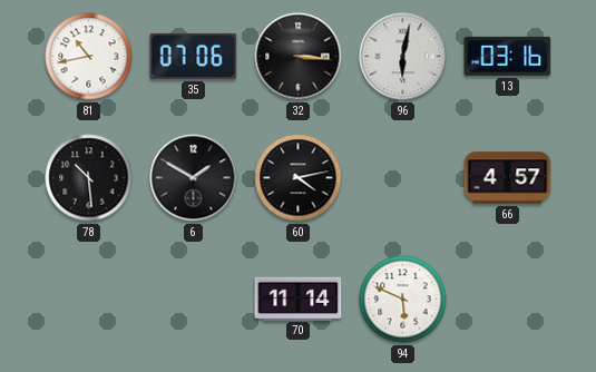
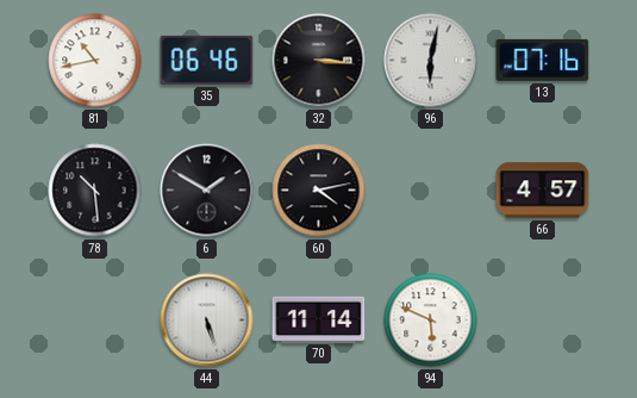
35: 07:06 -> 06:46 (207, 60)
13: 03:16 -> 07:16 (543, 60)
44: none -> 5:27 (207, 321)
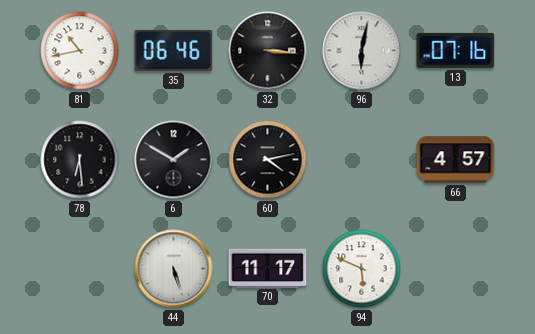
78: 10:29 -> 6:29 (80, 160)
70: 11:14 -> 11:17 (268, 268)
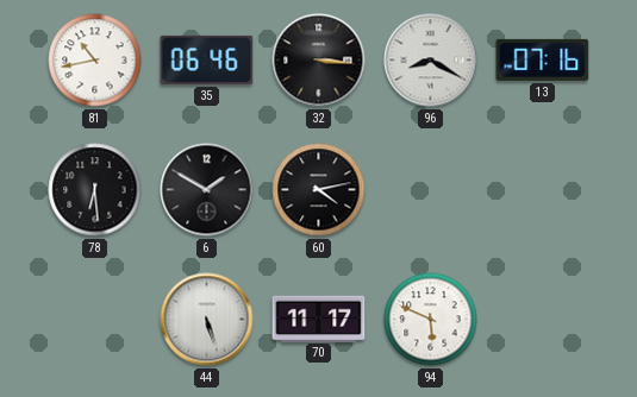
96: 6:02 -> 8:20 (431, 61)
66: 4:57 -> none (456, 160)
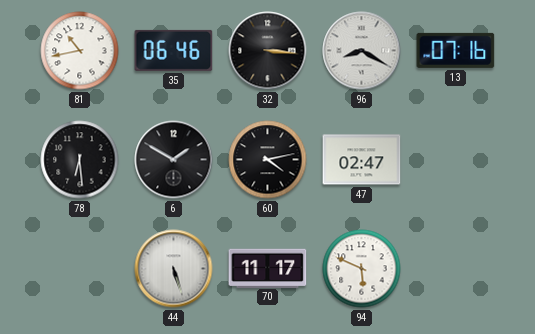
47: none -> 02:47 (362, 160)
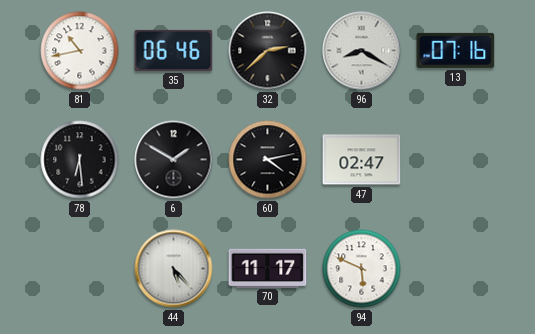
32: 3:16 -> 2:38 (268, 51)
44: 5:27 -> 5:23 (174, 269)
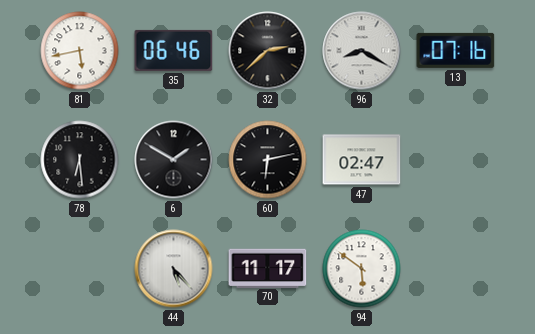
81: 10:43 -> 5:43 (80, 51)
60: 4:13 -> 6:13 (268, 160)
94: 5:49 -> 5:51 (362, 269)
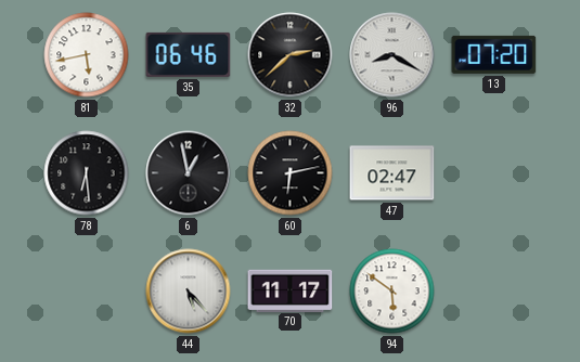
13: 07:16 -> 07:20 (494, 54)
6: 1:50 -> 12:58 (189, 173)
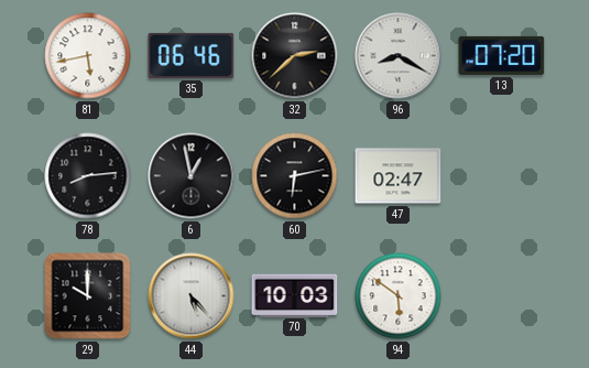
78: 6:29 -> 8:14 (88, 176)
29: none -> 10:00 (88, 296)
70: 11:17 -> 10:03 (295, 295)
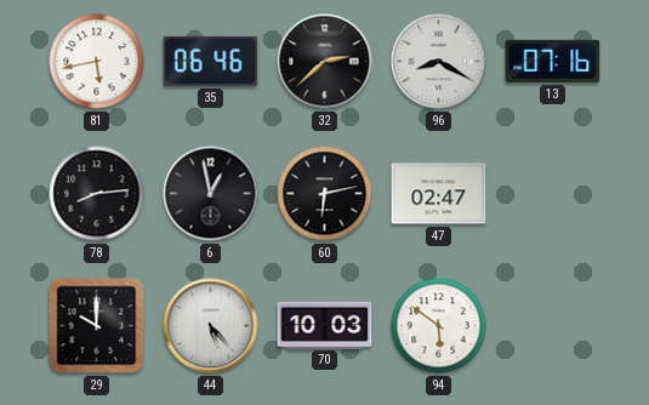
13: 07:20 -> 07:16 (553, 61)
